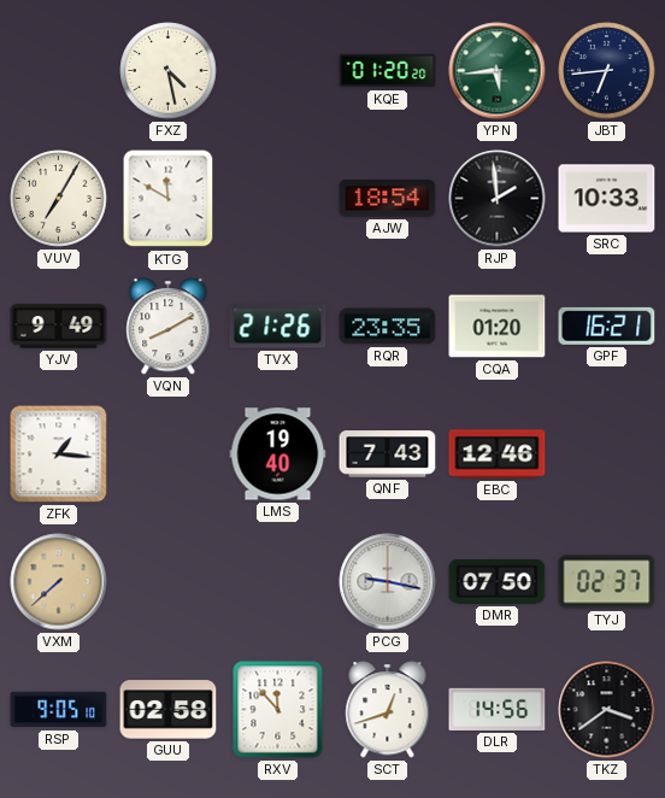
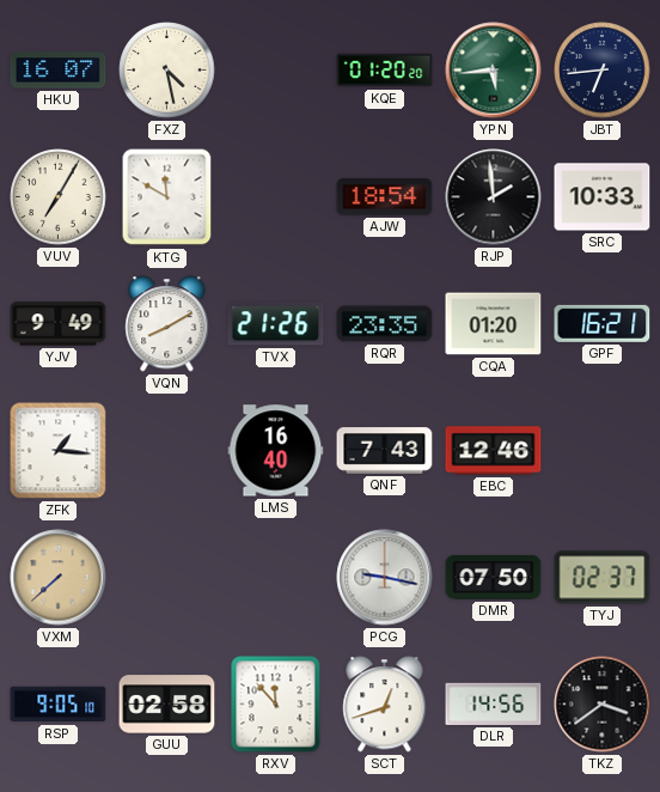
HKU: none -> 16:07 (59, 71)
LMS: 19:40 -> 16:40 (276, 451)
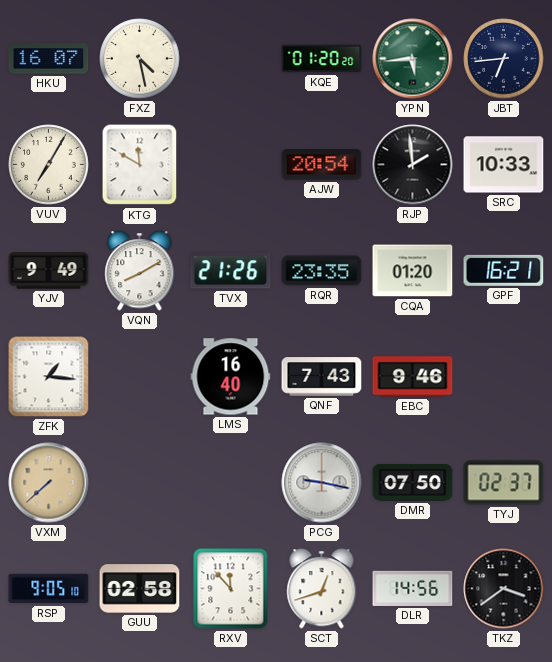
AJW: 18:54 -> 20:54 (322, 165)
EBC: 12:46 -> 9:46 (413, 377)
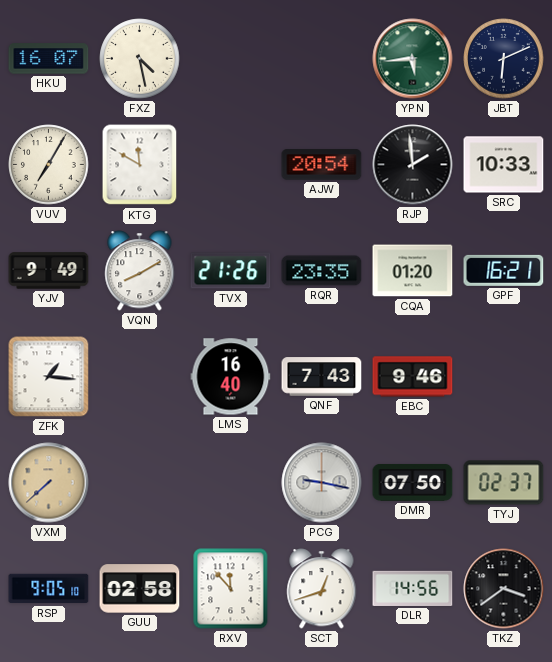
KQE: 01:20 -> none (322, 59)
JBT: 6:44 -> 6:11 (504, 59)
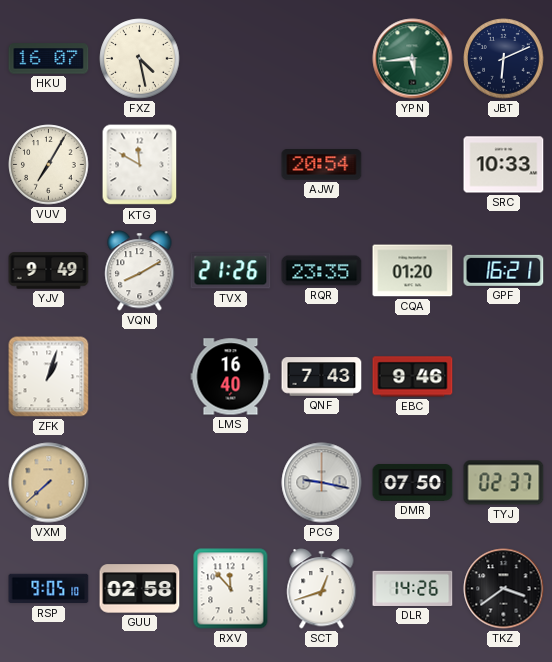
RJP: 1:59 -> none (413, 165)
ZFK: 1:16 -> 1:03 (49, 377)
DLR: 14:56 -> 14:26 (413, 588)
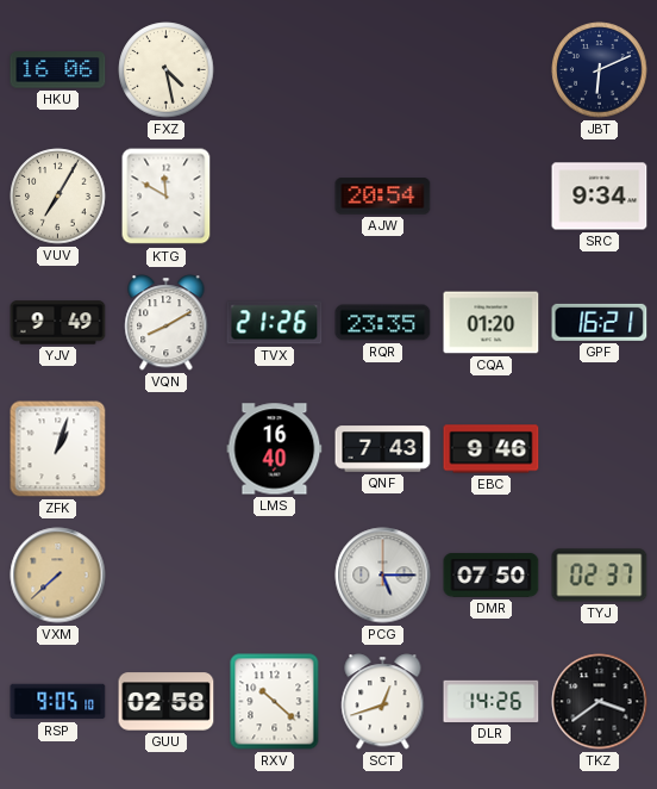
HKU: 16:07 -> 16:06 (58, 70)
YPN: 5:44 -> none (413, 59)
SRC: 10:33 -> 9:34 (600, 197)
PCG: 9:17 -> 5:15 (383, 576)
RXV: 11:53 -> 10:22 (275, 702)
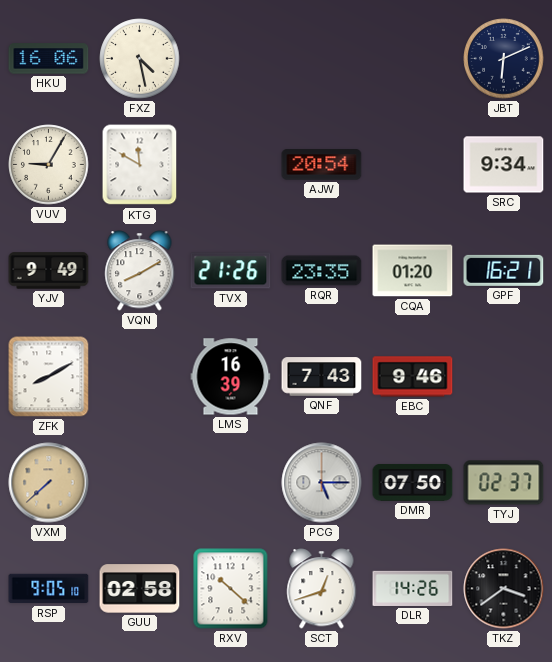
VUV: 7:05 -> 9:05 (49, 165)
ZFK: 1:03 -> 8:10 (49, 377)
LMS: 16:40 -> 16:39 (231, 377)
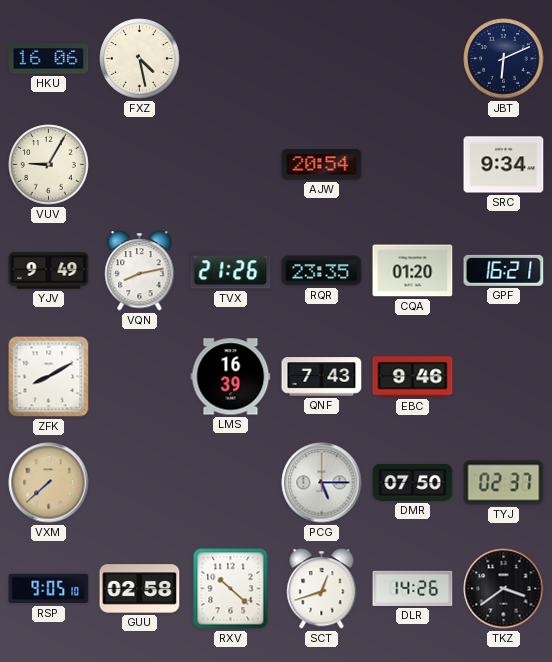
KTG: 11:50 -> none (140, 165)
VQN: 8:10 -> 8:13 (140, 271)
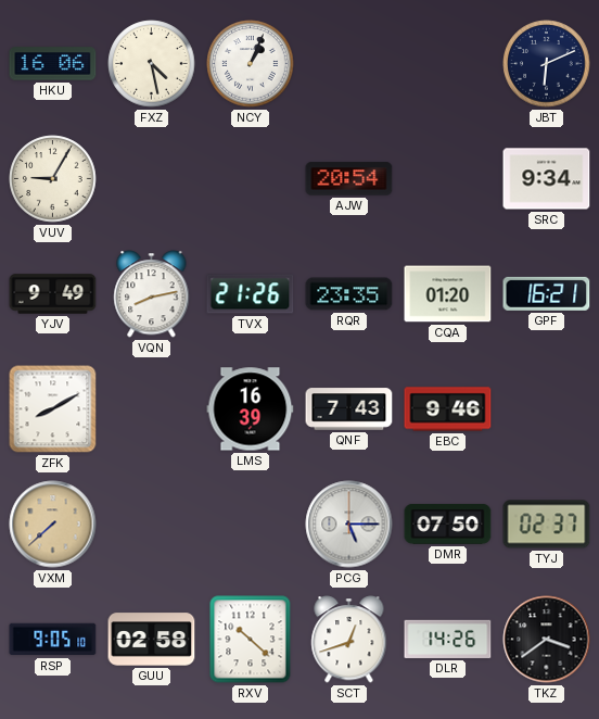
NCY: none -> 1:04 (251, 64)
